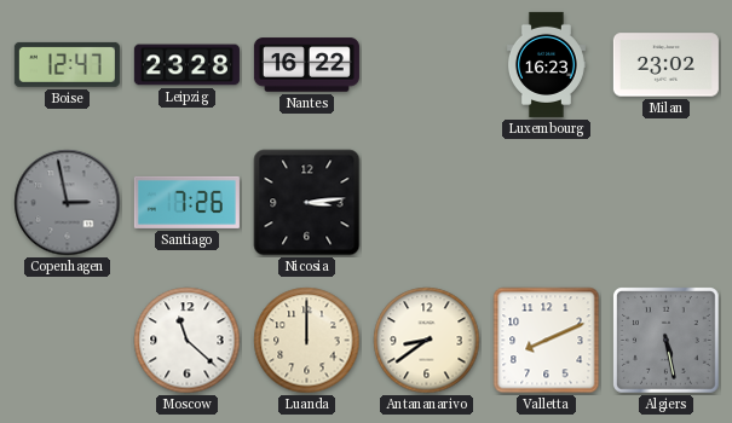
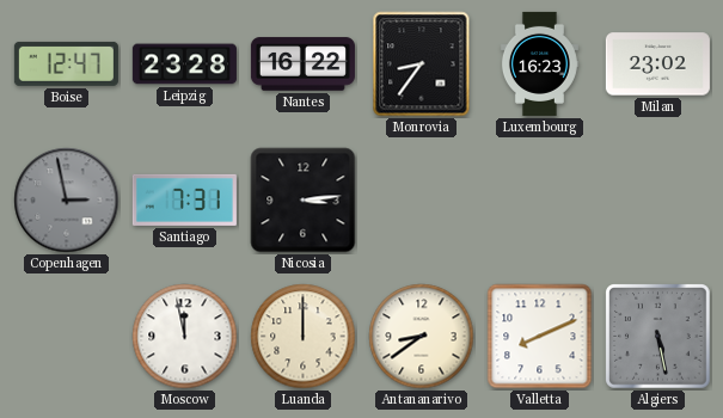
Monrovia: none -> 8:36 (422, 64)
Santiago: 7:26 -> 7:31 (184, 199)
Moscow: 11:22 -> 11:58 (185, 337)
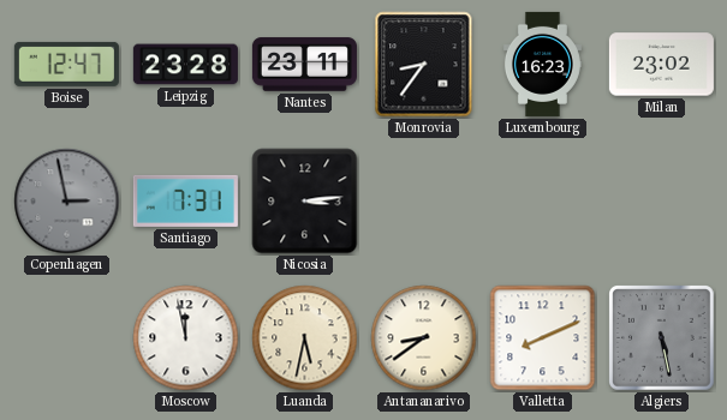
Nantes: 16:22 -> 23:11 (304, 65)
Luanda: 12:00 -> 5:32 (305, 338)
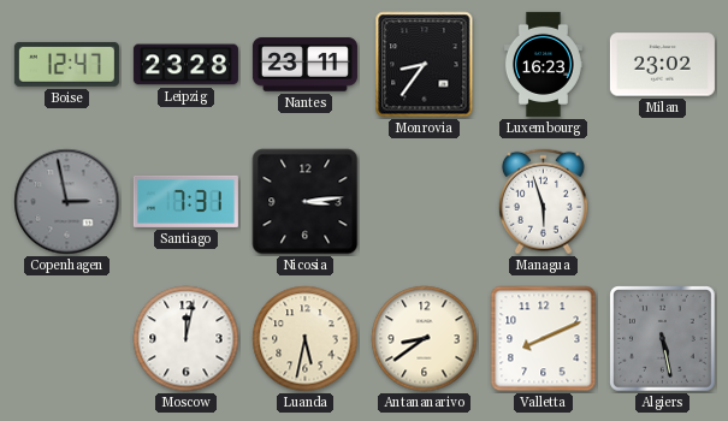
Managua: none -> 5:57 (543, 202)
Moscow: 11:58 -> 12:02 (187, 339)
